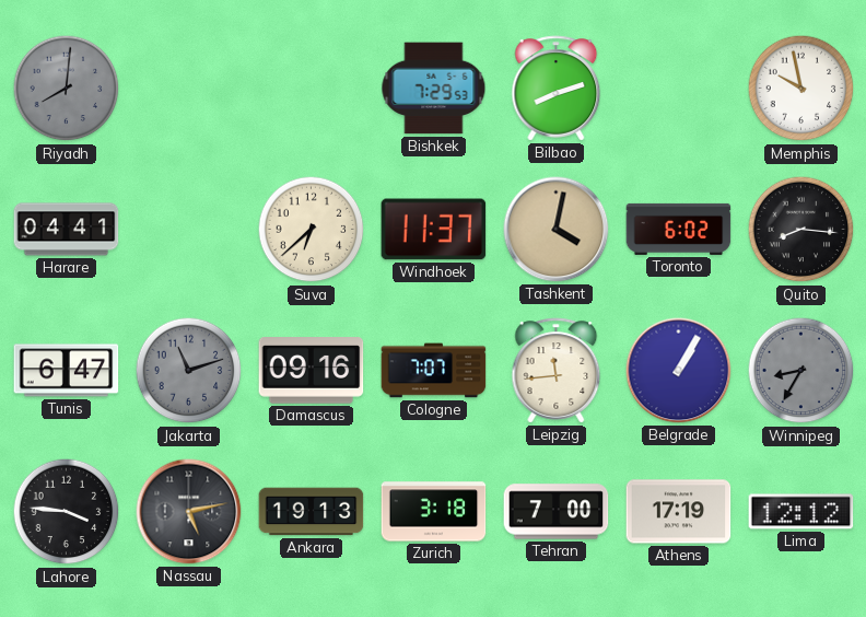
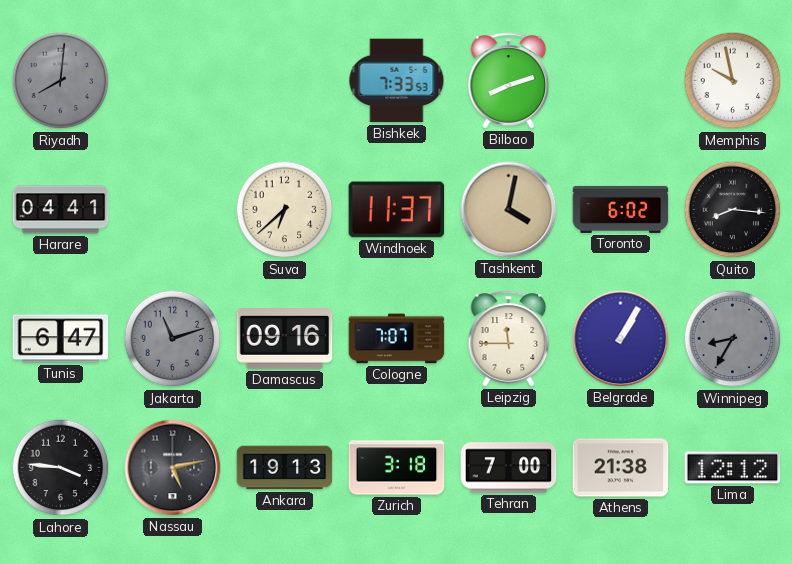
Bishkek: 7:29 -> 7:33 (397, 81)
Leipzig: 11:44 -> 11:45 (509, 339)
Athens: 17:19 -> 21:38 (621, 468)
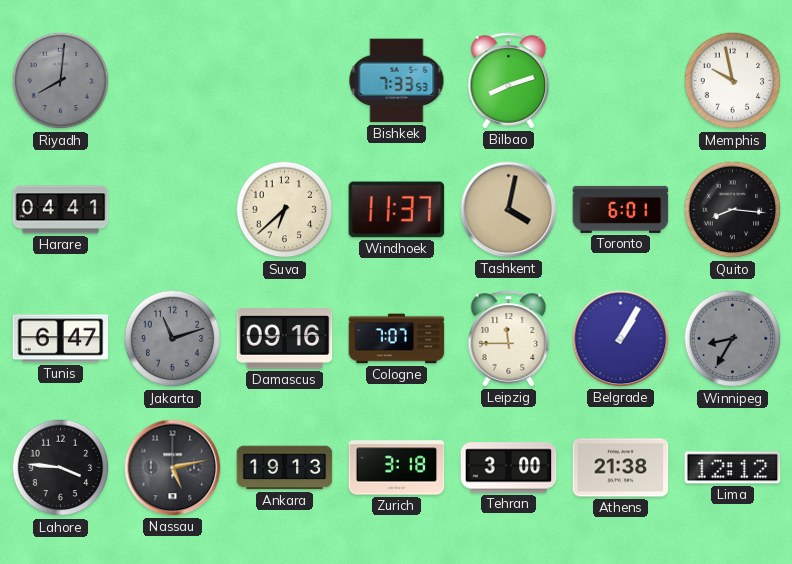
Toronto: 6:02 -> 6:01 (621, 209)
Tehran: 7:00 -> 3:00 (509, 468)
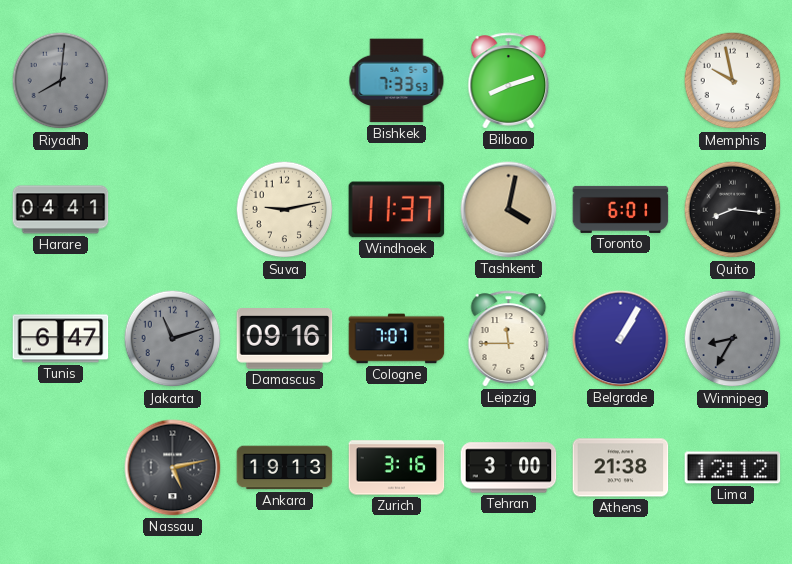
Suva: 6:38 -> 9:13 (285, 210)
Lahore: 3:46 -> none (61, 468)
Zurich: 3:18 -> 3:16 (397, 468)
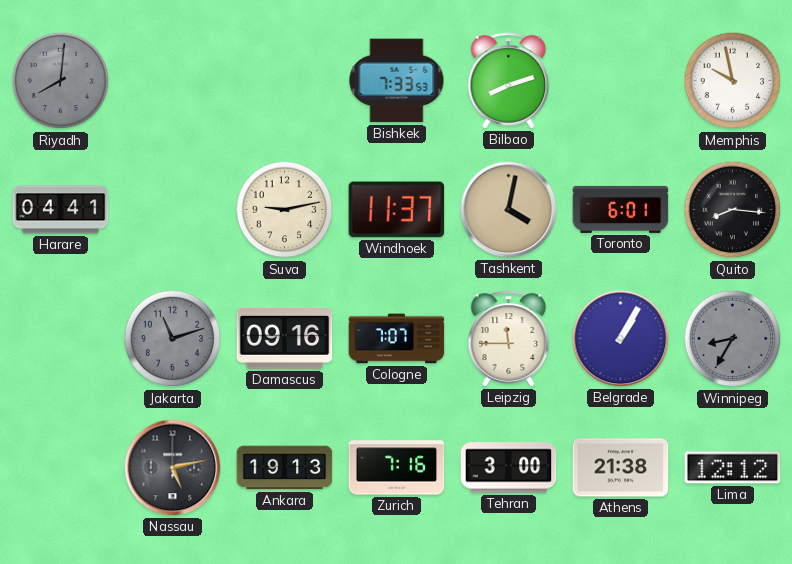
Tunis: 6:47 -> none (61, 339)
Zurich: 3:16 -> 7:16 (397, 468)
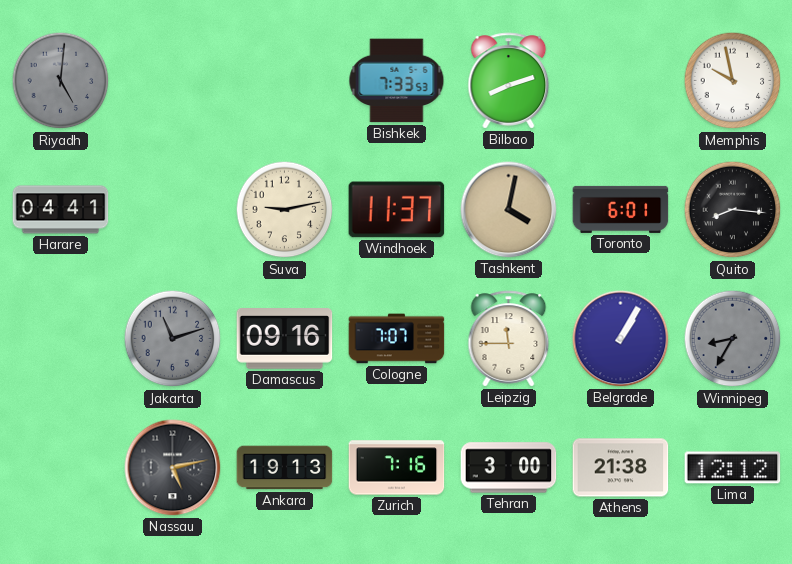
Riyadh: 8:01 -> 5:01 (61, 81)
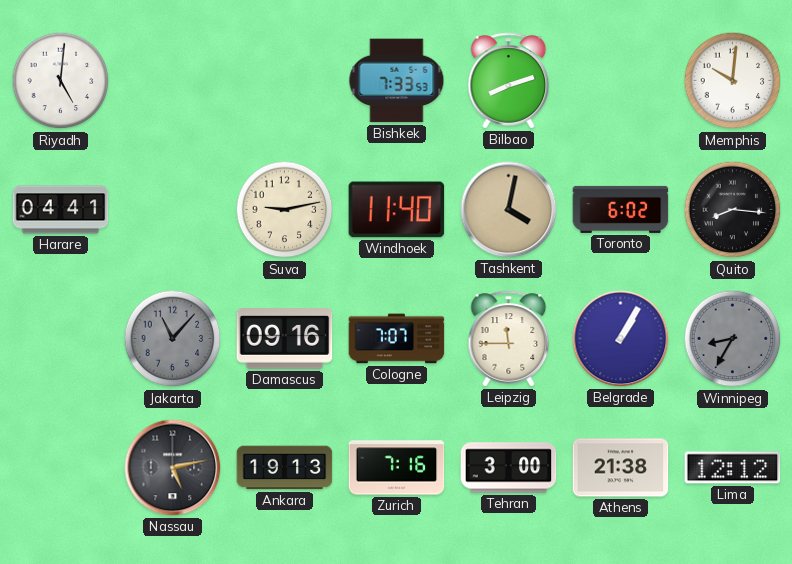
Riyadh dial: grey -> white (61, 81)
Memphis: 9:58 -> 10:01 (733, 81)
Windhoek: 11:37 -> 11:40 (397, 210)
Toronto: 6:01 -> 6:02 (621, 209)
Jakarta: 11:12 -> 11:07 (173, 339)
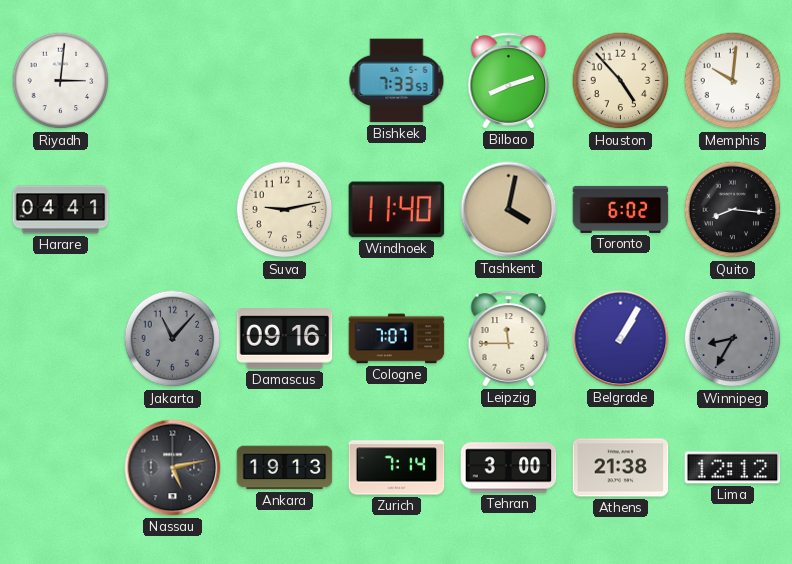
Riyadh: 5:01 -> 3:01 (61, 81)
Houston: none -> 4:53 (621, 81)
Zurich: 7:16 -> 7:14 (397, 468)
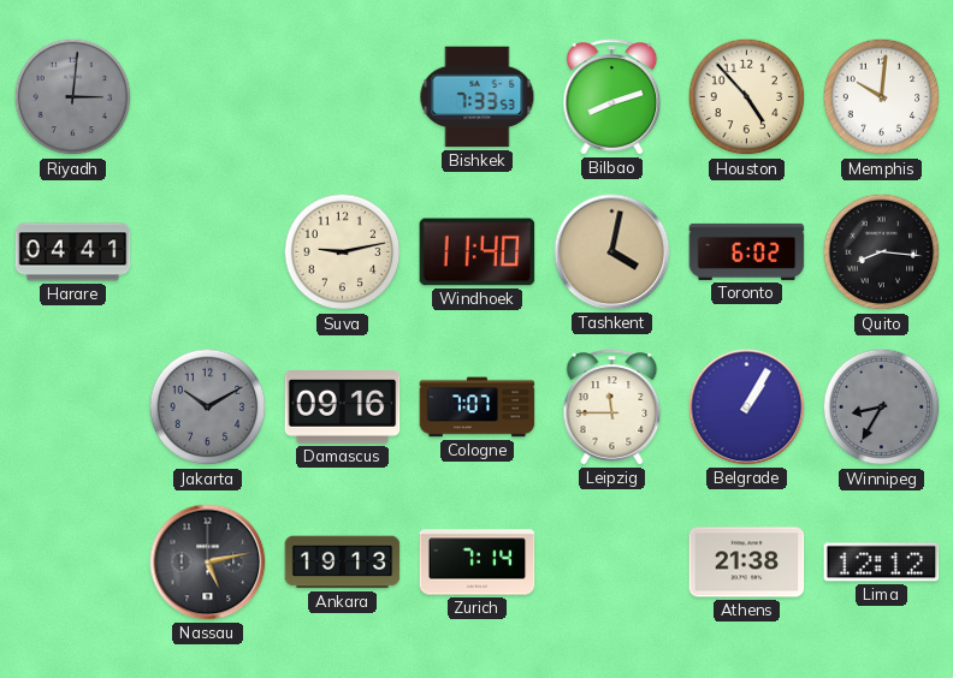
Riyadh dial: white -> grey (73, 97)
Jakarta: 11:07 -> 10:10 (208, 408)
Tehran: 3:00 -> none (509, 468)
